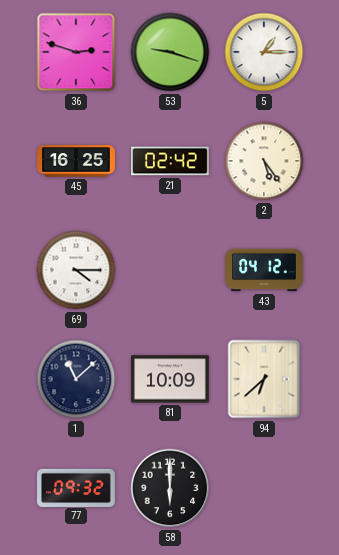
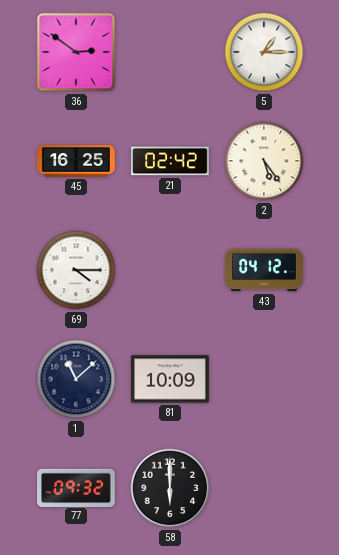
36: 2:48 -> 2:51 (76, 52)
53: 9:18 -> none (170, 52)
94: 6:38 -> none (264, 379)
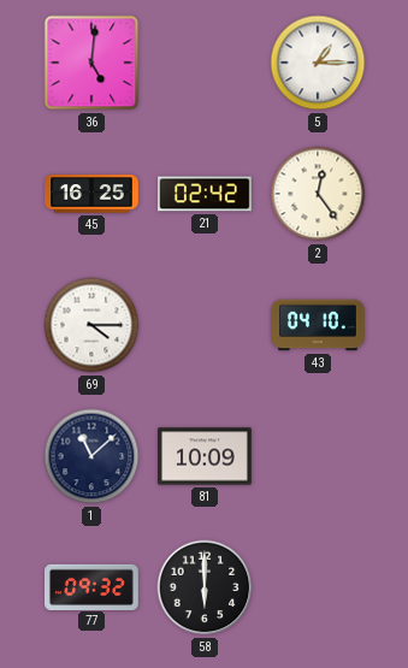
36: 2:51 -> 5:01 (91, 63)
2: 5:24 -> 12:24 (318, 194)
43: 04:12 -> 04:10 (319, 325)
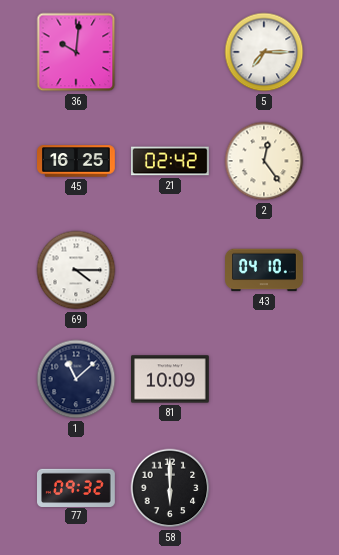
36: 5:01 -> 10:01 (76, 52)
5: 1:15 -> 7:15 (264, 52)
